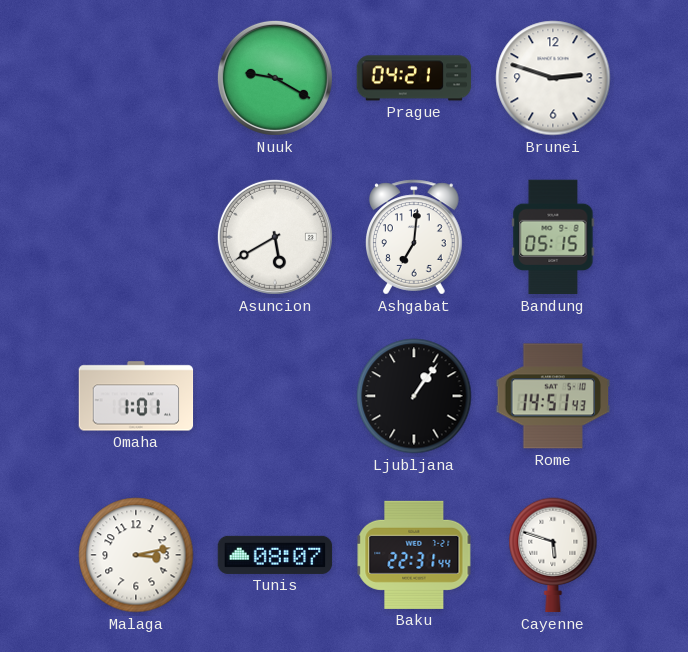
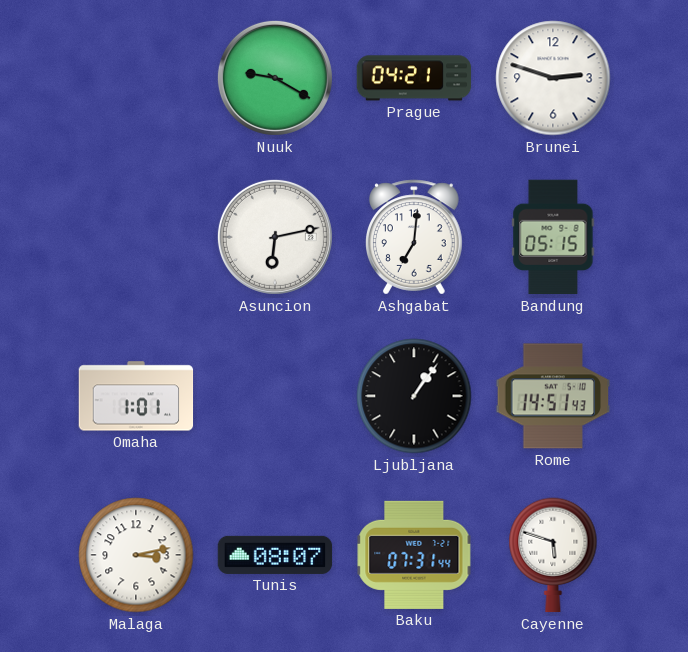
Asuncion: 5:40 -> 6:13 (275, 237)
Baku: 22:31 -> 07:31 (414, 555)
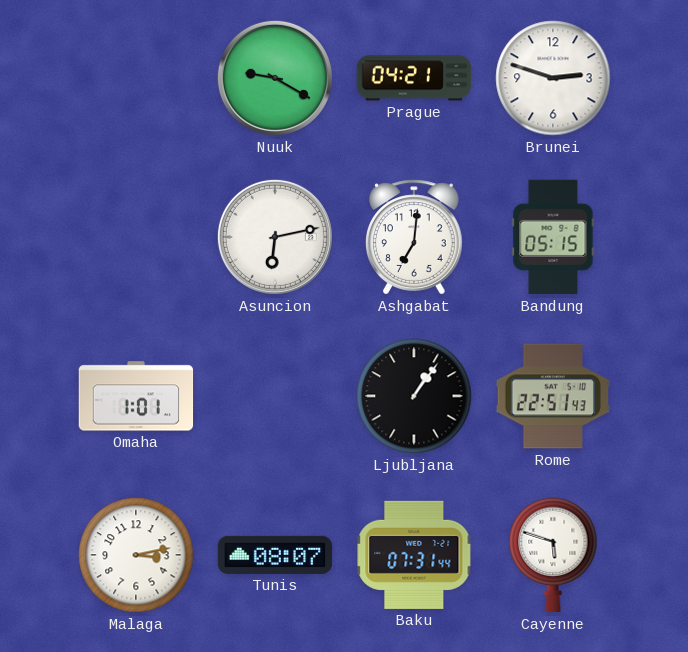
Rome: 14:51 -> 22:51 (553, 396)
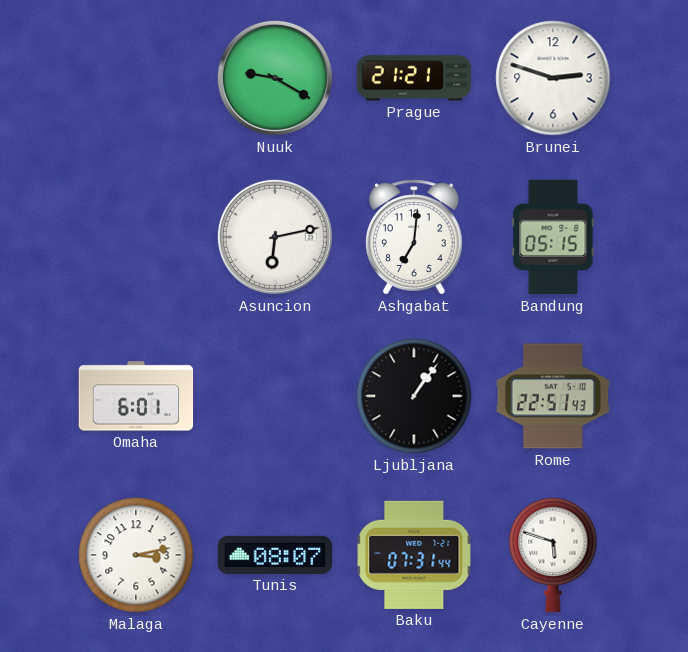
Prague: 04:21 -> 21:21 (414, 78)
Omaha: 1:01 -> 6:01 (136, 396)
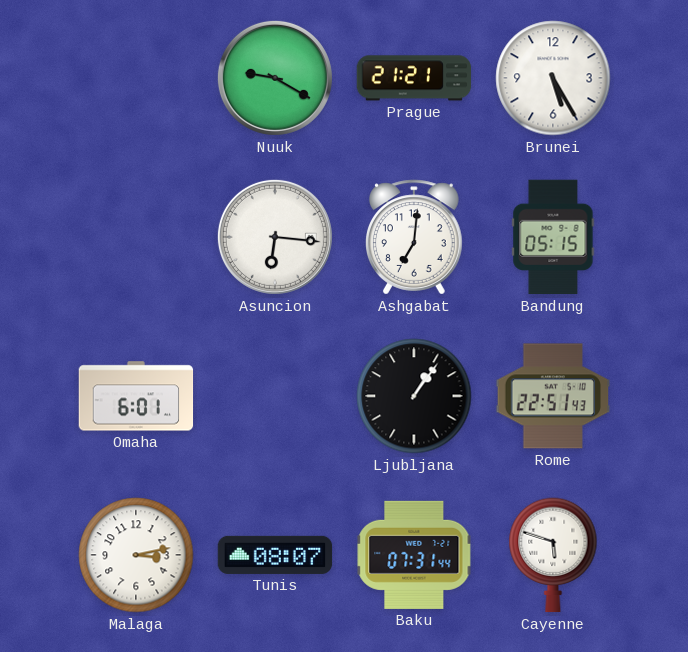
Brunei: 2:48 -> 5:25 (553, 78)
Asuncion: 6:13 -> 6:16 (275, 237)
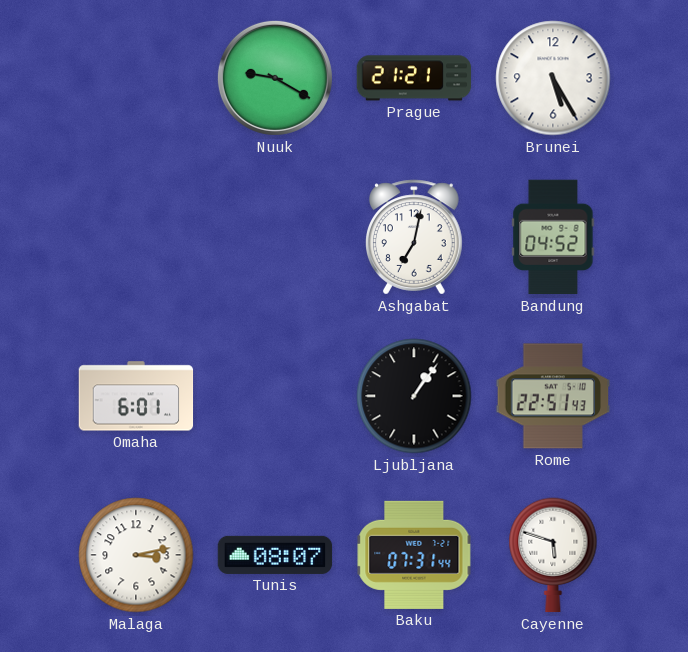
Asuncion: 6:16 -> none (275, 237)
Ashgabat: 7:01 -> 7:02 (415, 237)
Bandung: 05:15 -> 04:52 (553, 237)
